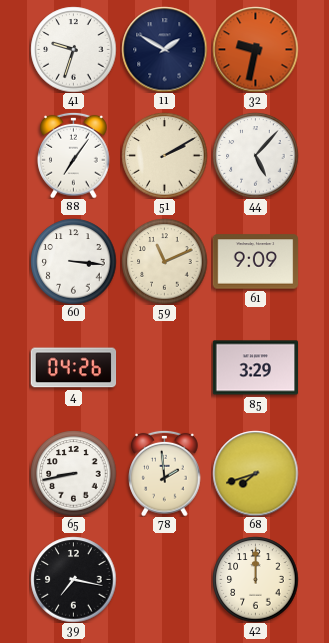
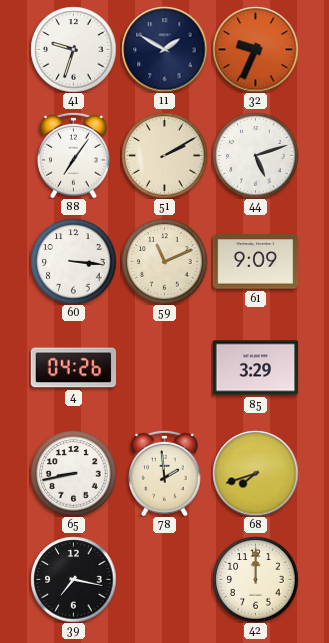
32: 9:32 -> 9:34 (255, 49)
44: 5:07 -> 5:12 (255, 155)
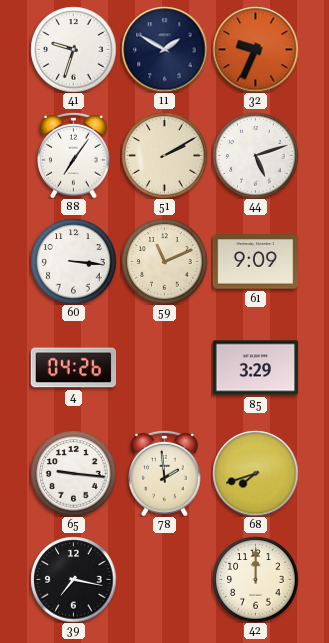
65: 8:43 -> 9:16 (73, 473)
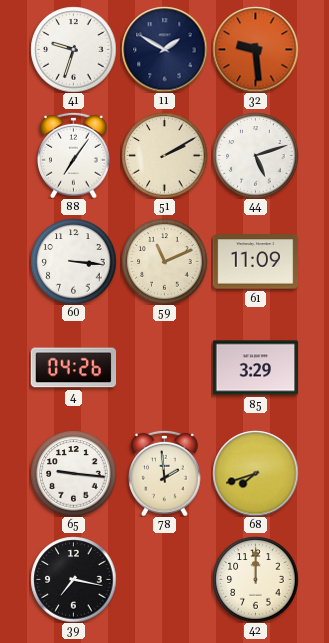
32: 9:34 -> 9:29 (255, 49)
61: 9:09 -> 11:09 (255, 262)
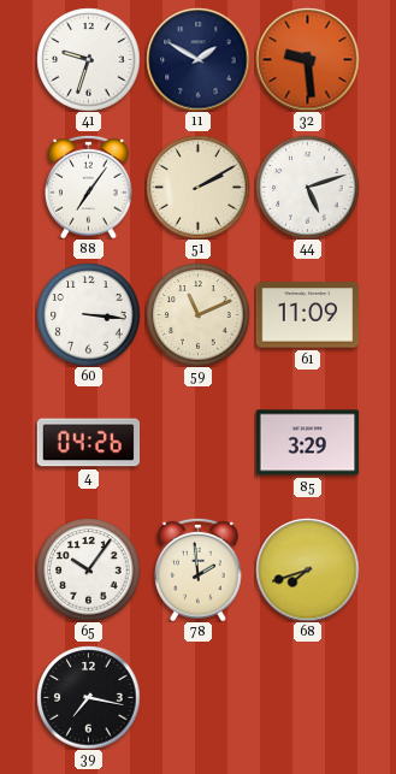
65: 9:16 -> 10:06 (88, 569)
42: 12:00 -> none (255, 579)
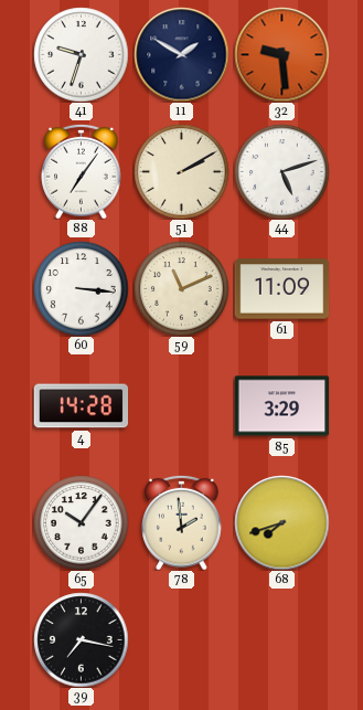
4: 04:26 -> 14:28 (81, 406)
